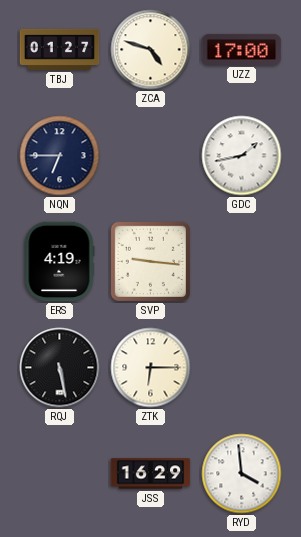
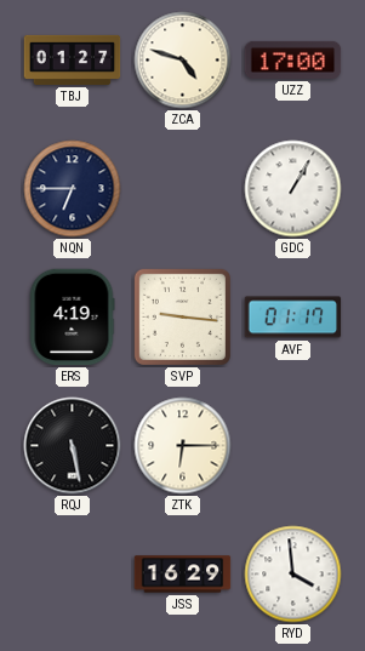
GDC: 1:43 -> 1:05 (293, 189)
AVF: none -> 01:17 (293, 318)
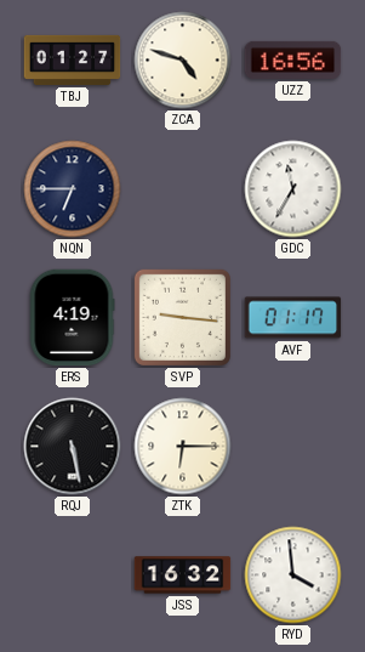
UZZ: 17:00 -> 16:56 (293, 59)
GDC: 1:05 -> 11:35 (293, 189)
JSS: 16:29 -> 16:32 (183, 576)
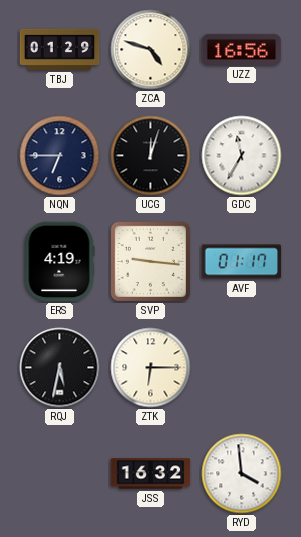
TBJ: 01:27 -> 01:29 (60, 49)
UCG: none -> 12:03 (151, 156)
RQJ: 5:28 -> 5:32 (60, 368)
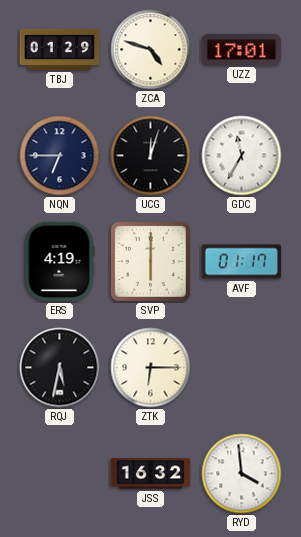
UZZ: 16:56 -> 17:01 (242, 49)
SVP: 9:16 -> 6:00 (150, 261)
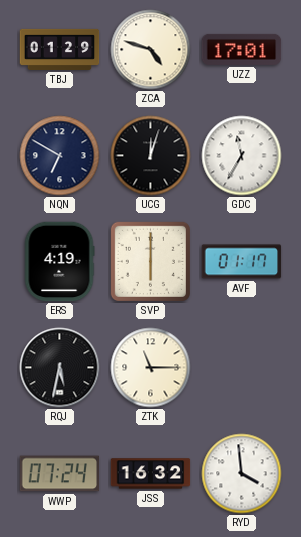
NQN: 6:45 -> 6:50 (60, 156)
ZTK: 6:15 -> 11:15 (151, 368)
WWP: none -> 07:24 (60, 474)
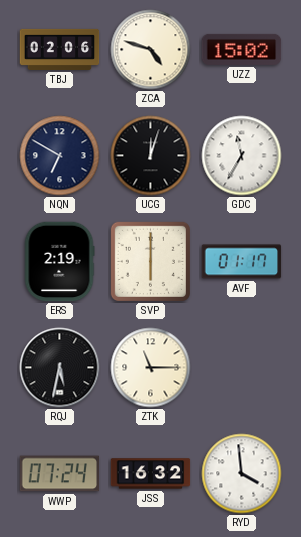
TBJ: 01:29 -> 02:06 (60, 49)
UZZ: 17:01 -> 15:02 (242, 49)
ERS: 4:19 -> 2:19 (59, 262)
